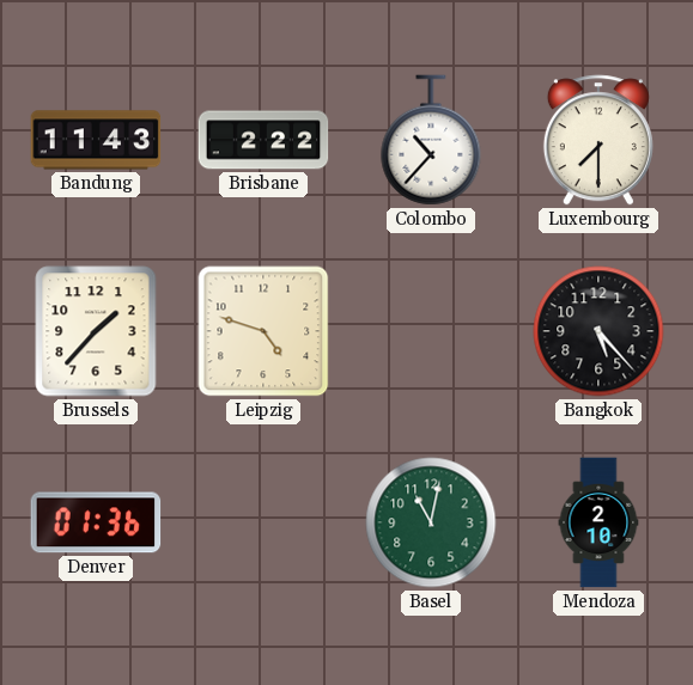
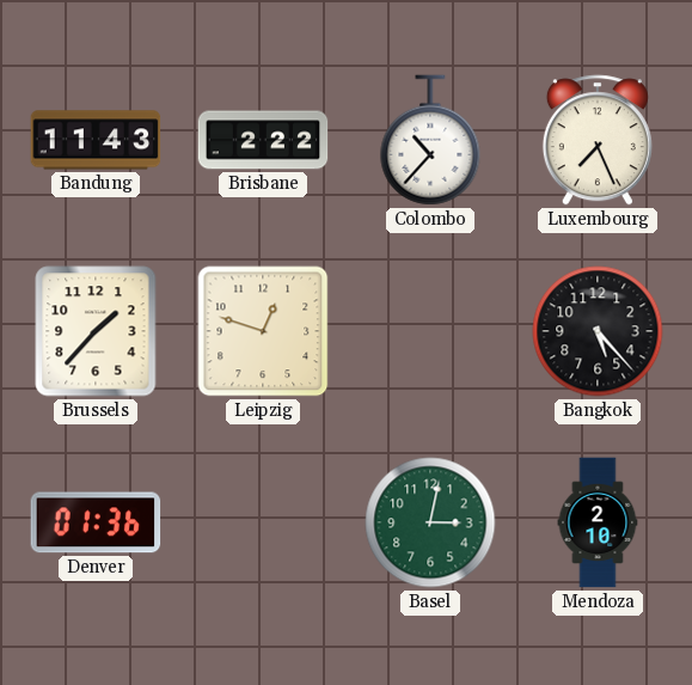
Luxembourg: 7:30 -> 7:26 (598, 140)
Leipzig: 4:48 -> 12:48 (263, 331)
Basel: 11:02 -> 3:02 (430, 522)
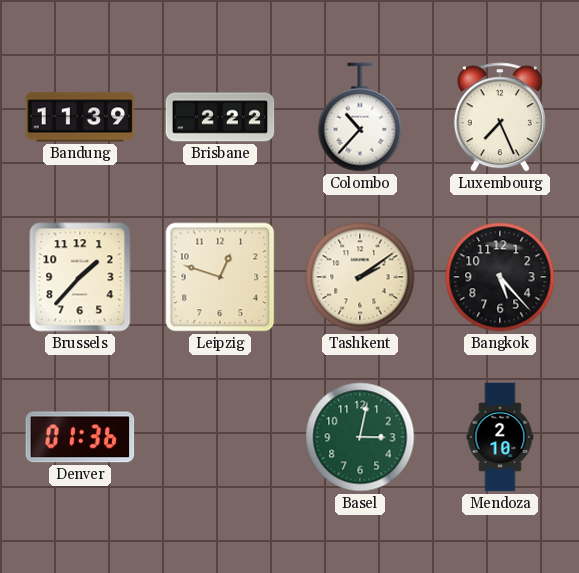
Bandung: 11:43 -> 11:39 (80, 117)
Tashkent: none -> 2:09 (360, 277)
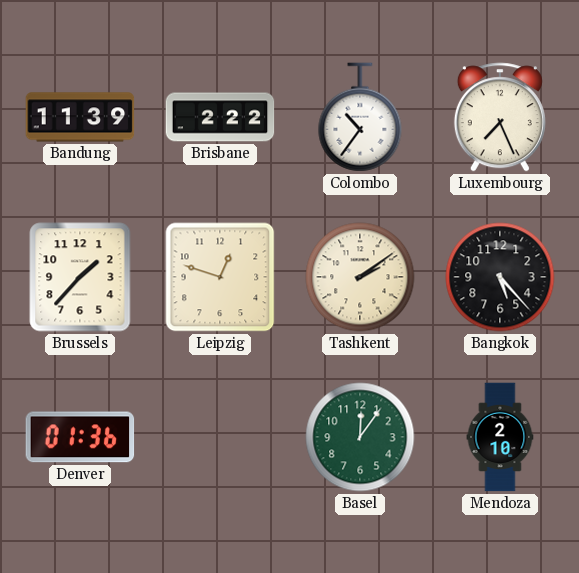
Colombo: 10:37 -> 10:36 (360, 117)
Basel: 3:02 -> 12:06 (360, 437)
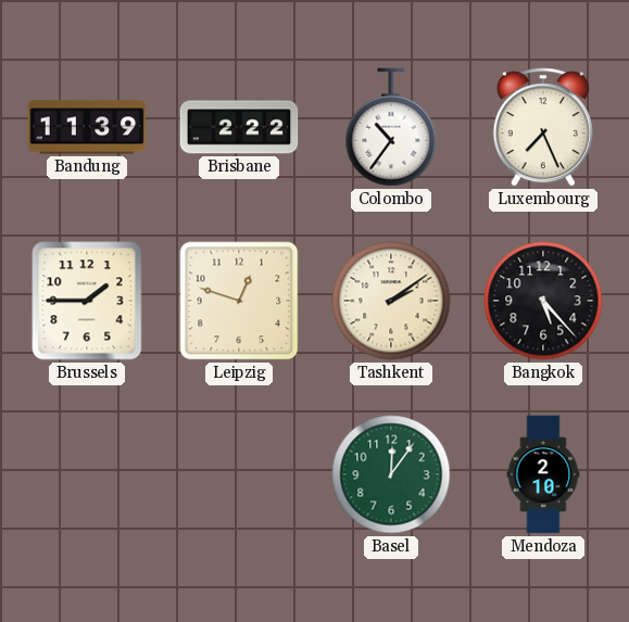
Brussels: 1:37 -> 1:45 (87, 301)
Denver: 01:36 -> none (80, 437)
